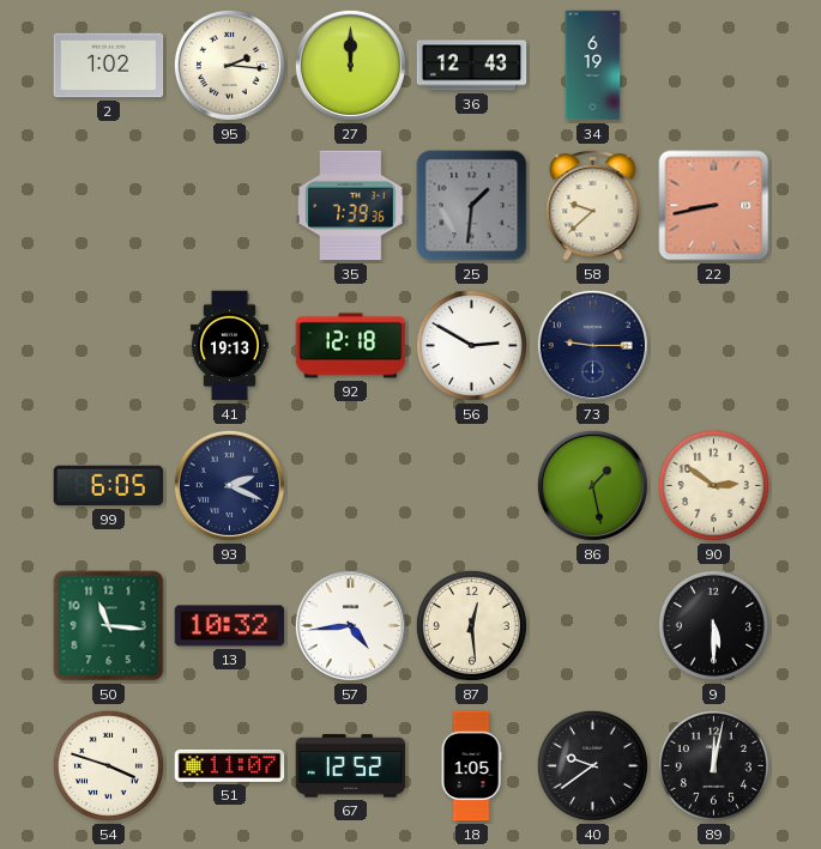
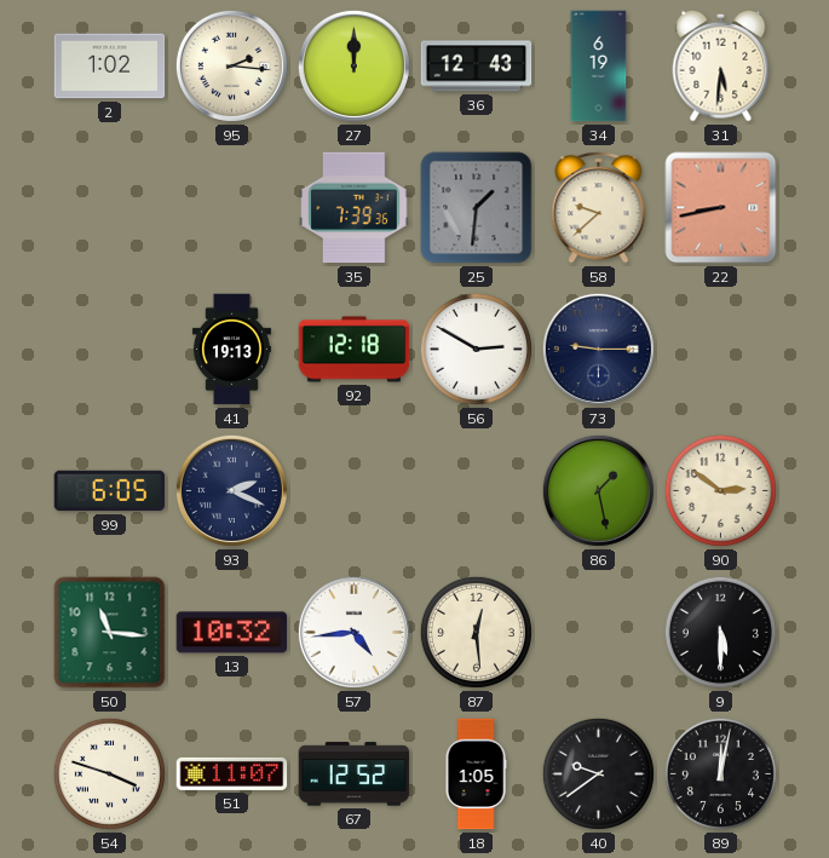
31: none -> 5:31 (721, 65)
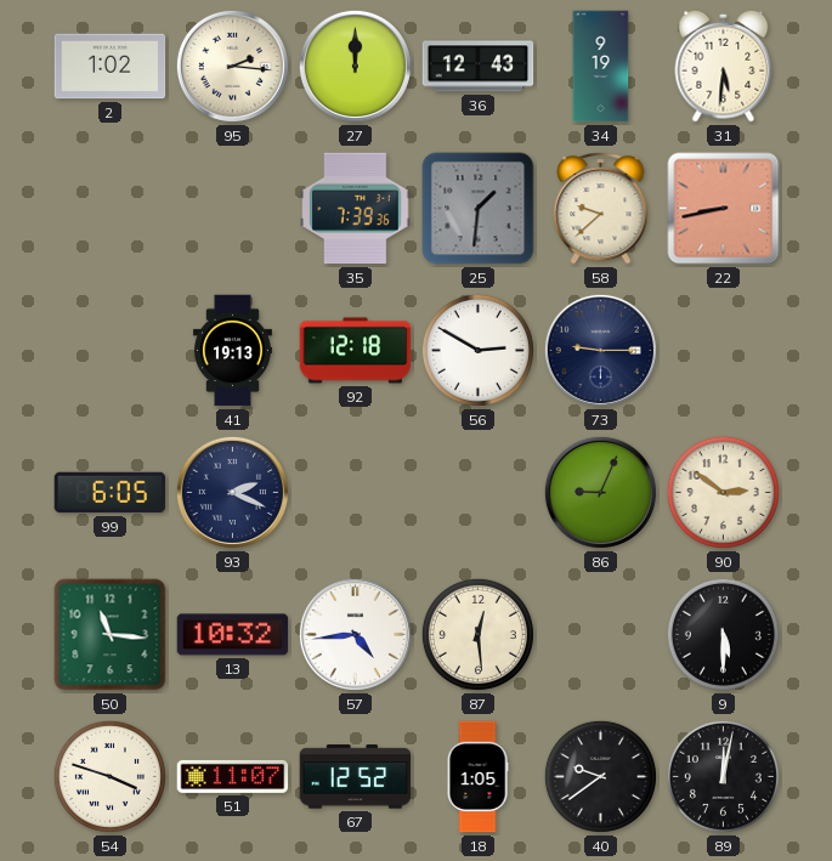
34: 6:19 -> 9:19 (601, 67)
86: 1:28 -> 9:04 (600, 492)
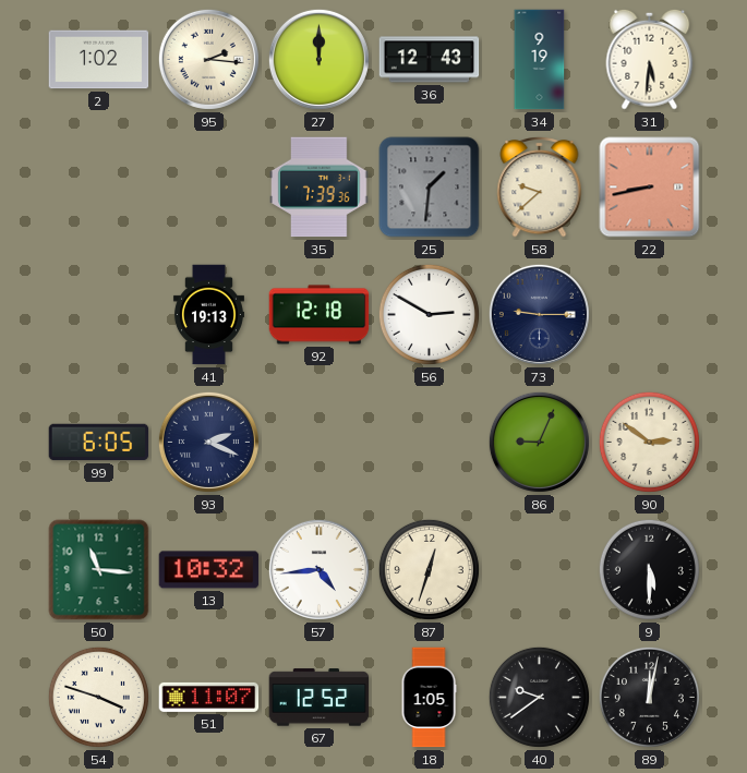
87: 12:29 -> 12:33 (429, 569)
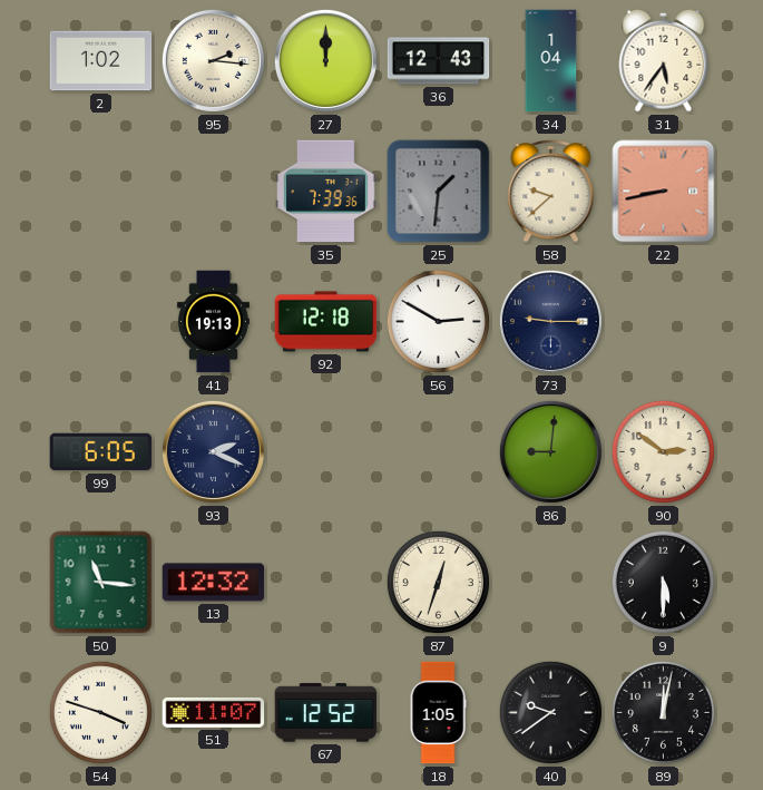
34: 9:19 -> 1:04 (551, 61)
31: 5:31 -> 5:36 (664, 60)
86: 9:04 -> 9:01 (550, 451)
13: 10:32 -> 12:32 (214, 583)
57: 4:44 -> none (318, 569)
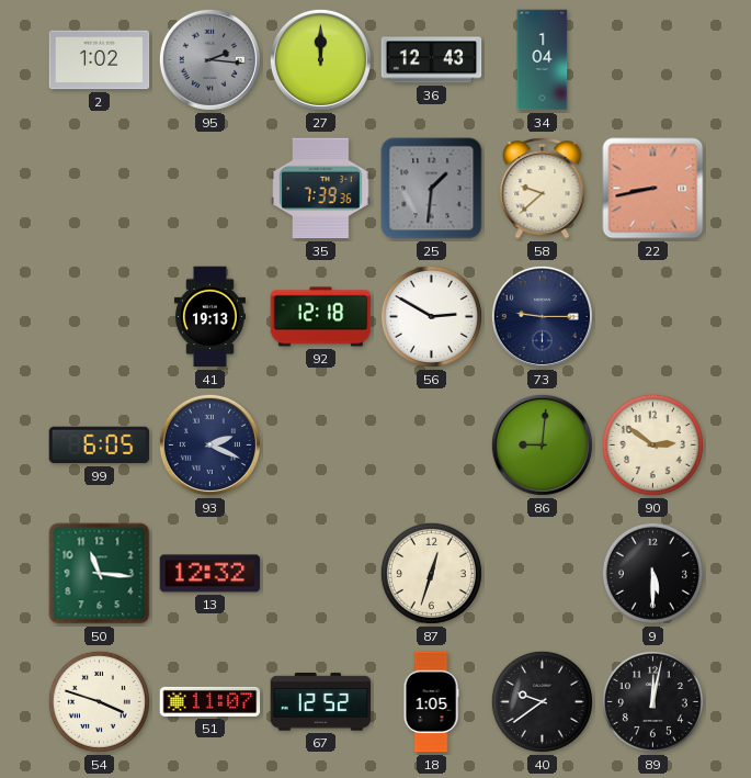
95 dial: cream -> grey (209, 59)
31: 5:36 -> none (664, 60)
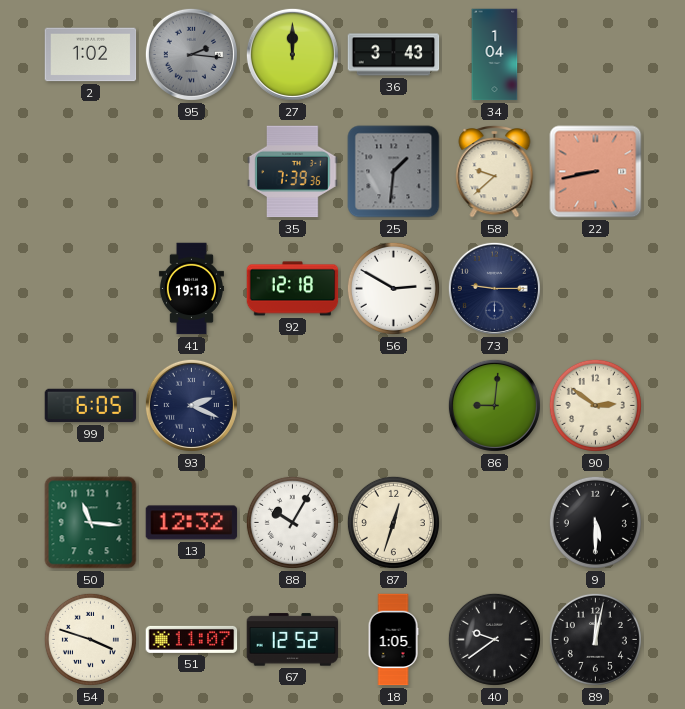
36: 12:43 -> 3:43 (394, 55)
88: none -> 10:05 (292, 522)
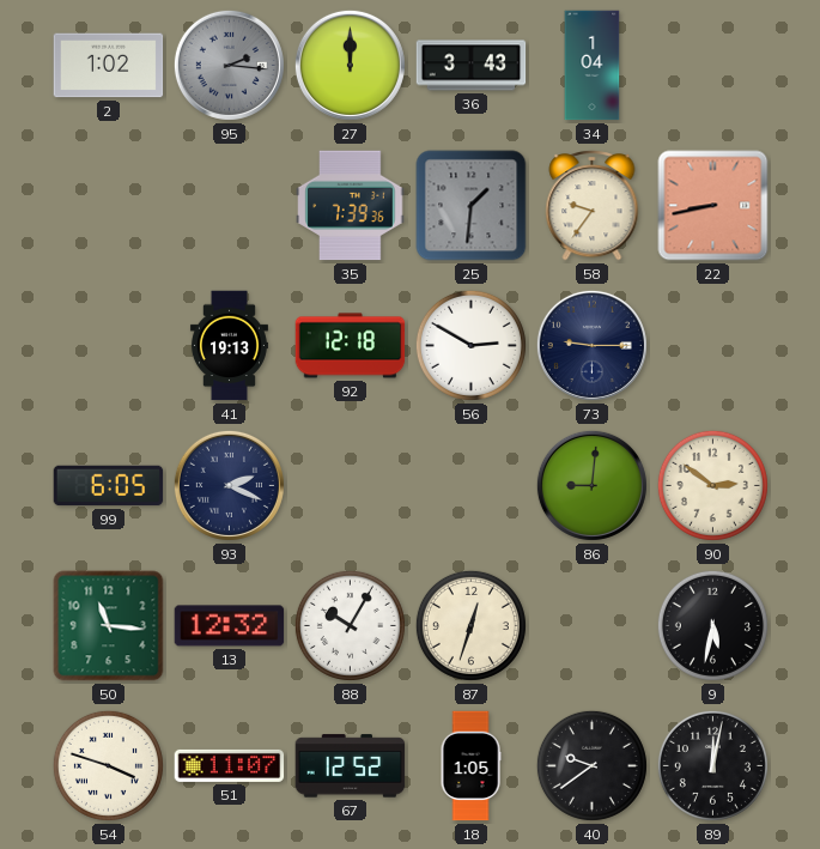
58: 9:38 -> 9:36 (593, 205)
9: 5:30 -> 5:32 (712, 625)
